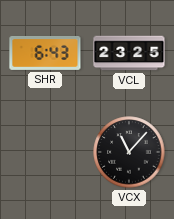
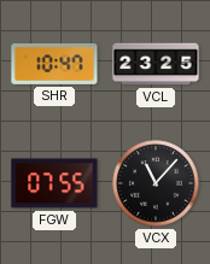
SHR: 6:43 -> 10:47 (54, 64)
FGW: none -> 07:55 (54, 183)
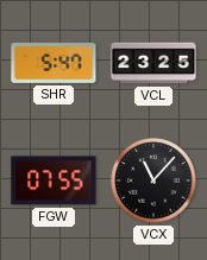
SHR: 10:47 -> 5:47 (54, 63)
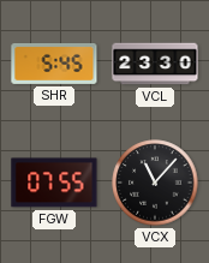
SHR: 5:47 -> 5:45 (54, 64)
VCL: 23:25 -> 23:30 (155, 64)
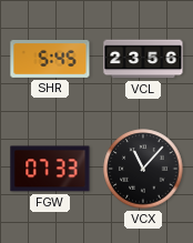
VCL: 23:30 -> 23:56 (143, 59)
FGW: 07:55 -> 07:33 (50, 169)
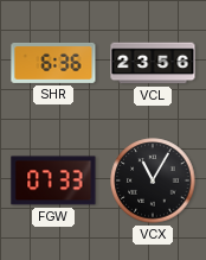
SHR: 5:45 -> 6:36 (53, 63)
VCX: 11:07 -> 11:05 (153, 180)
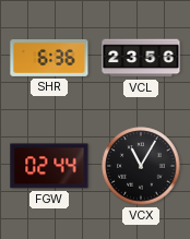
FGW: 07:33 -> 02:44 (49, 166)
